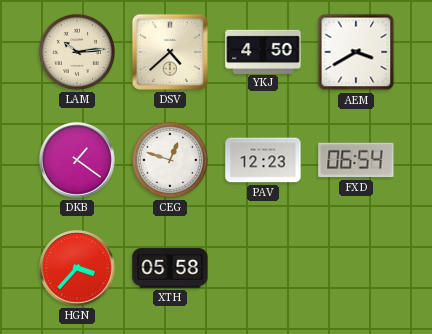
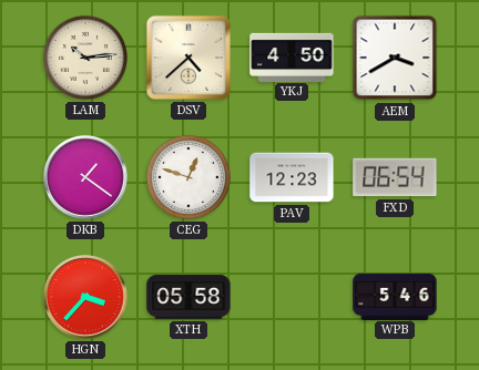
WPB: none -> 5:46 (395, 296)
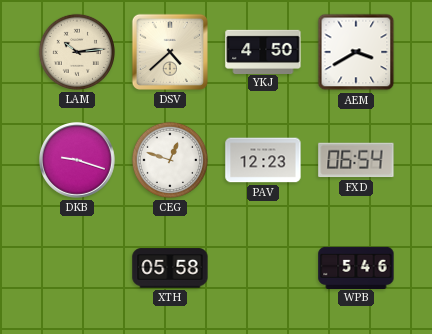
DKB: 1:21 -> 9:18 (78, 161)
HGN: 3:37 -> none (86, 298)
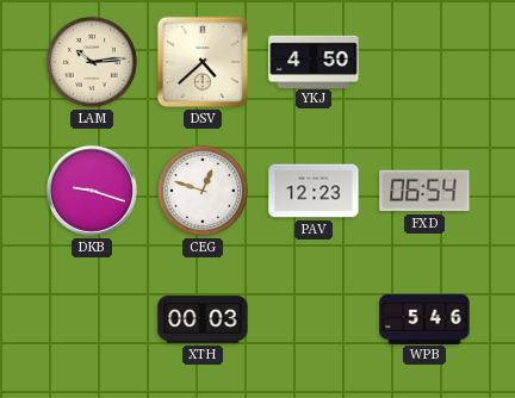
AEM: 3:40 -> none (356, 52)
XTH: 05:58 -> 00:03 (203, 319)
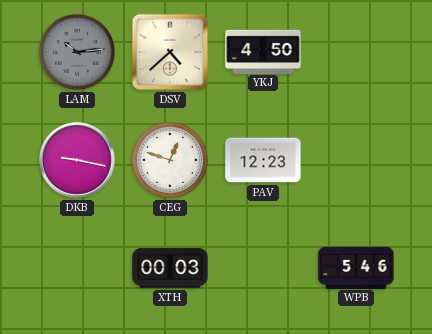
LAM dial: cream -> grey (77, 52)
DKB: 9:18 -> 9:17 (78, 161)
FXD: 06:54 -> none (424, 191)
